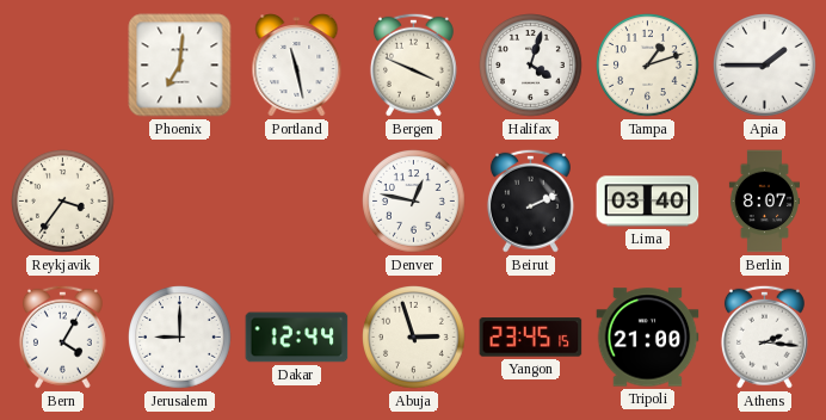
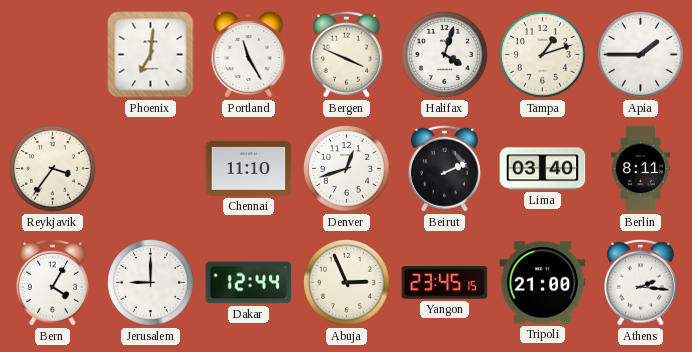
Portland: 11:28 -> 11:25 (249, 55)
Chennai: none -> 11:10 (249, 168)
Denver: 12:47 -> 12:42 (347, 169)
Berlin: 8:07 -> 8:11 (640, 169)
Abuja: 2:57 -> 2:56 (347, 283)
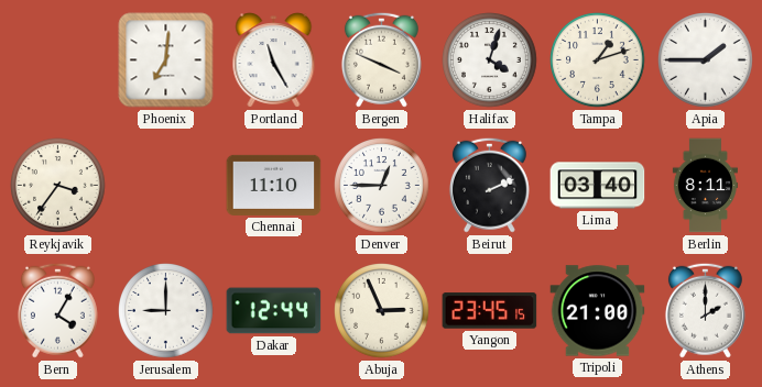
Denver: 12:42 -> 12:45 (382, 186)
Athens: 2:16 -> 2:00 (705, 310)
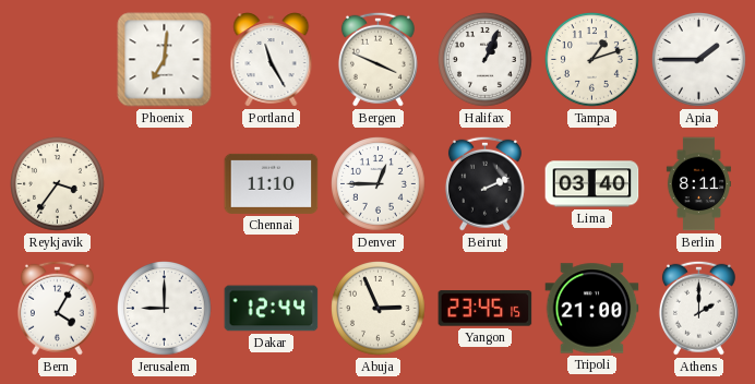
Halifax: 4:03 -> 1:04 (486, 60)
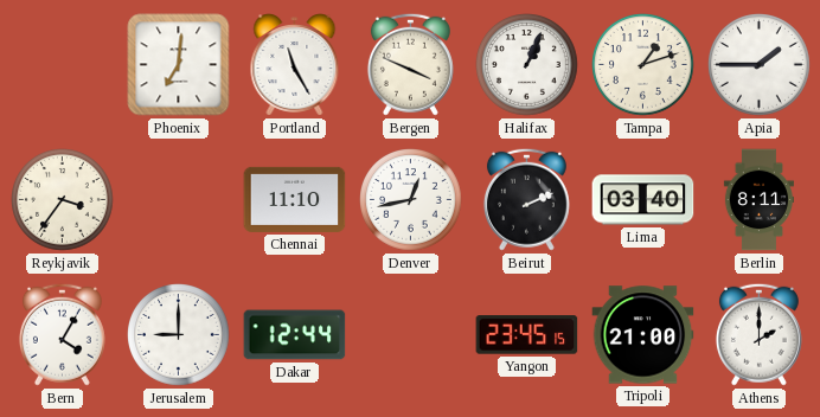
Denver: 12:45 -> 12:43 (411, 200)
Abuja: 2:56 -> none (379, 309)
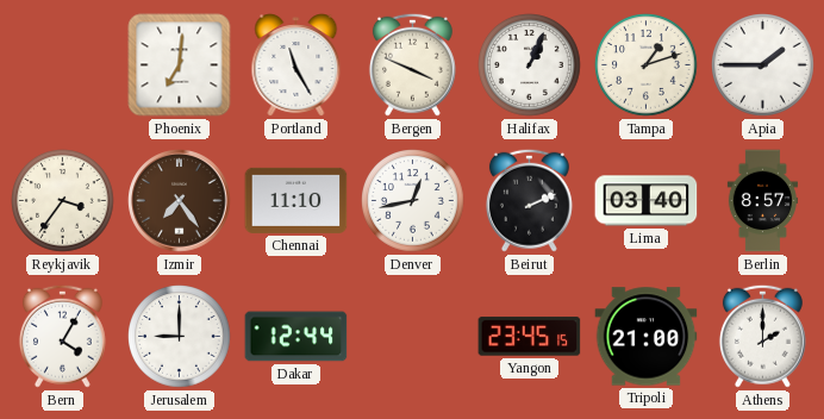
Izmir: none -> 7:24 (180, 201)
Berlin: 8:11 -> 8:57 (762, 201)
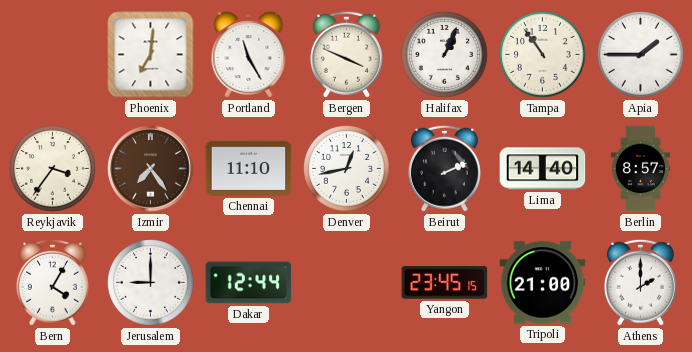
Tampa: 1:12 -> 10:54 (543, 55)
Lima: 03:40 -> 14:40 (543, 169)
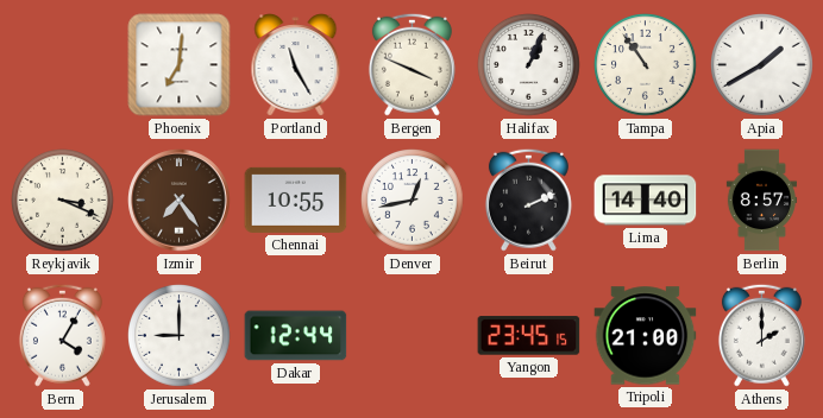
Apia: 1:45 -> 1:40 (762, 65)
Reykjavik: 3:36 -> 3:19 (63, 201)
Chennai: 11:10 -> 10:55 (296, 199)
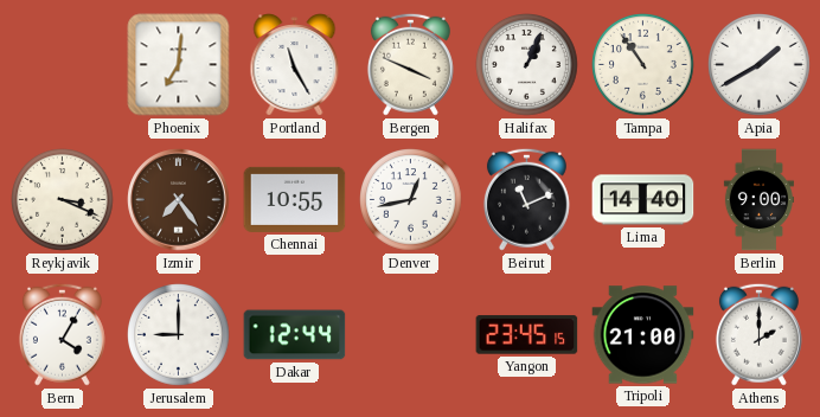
Beirut: 2:11 -> 11:11 (526, 199)
Berlin: 8:57 -> 9:00 (758, 200)
